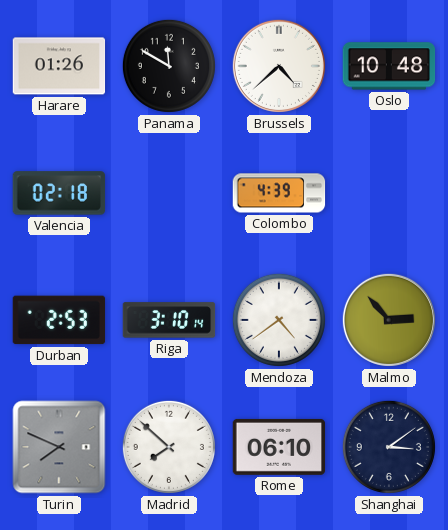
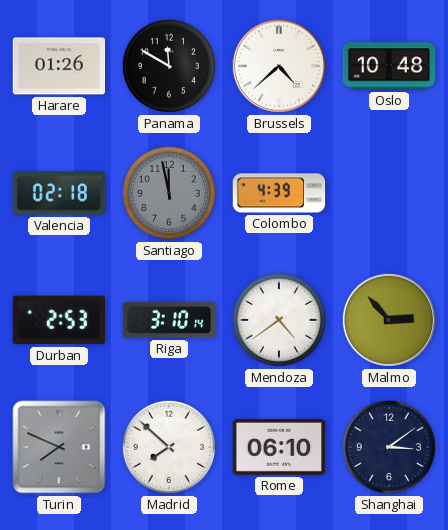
Santiago: none -> 11:58 (169, 193)
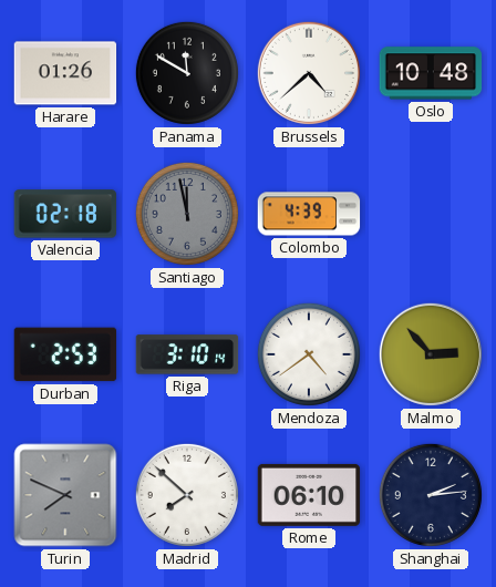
Shanghai: 3:09 -> 2:14 (431, 495)
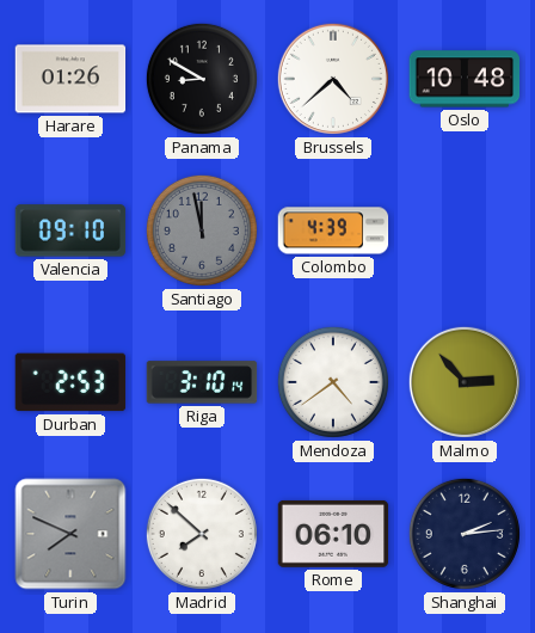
Panama: 11:50 -> 8:50 (202, 79)
Valencia: 02:18 -> 09:10 (70, 231)
